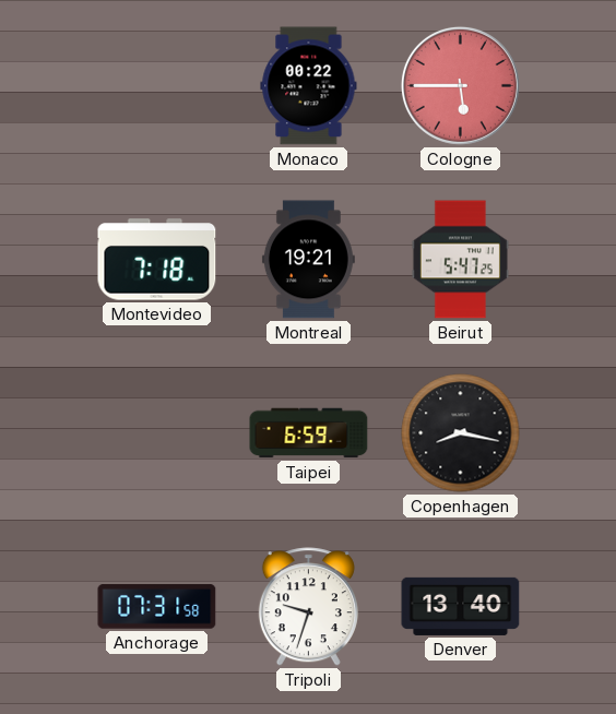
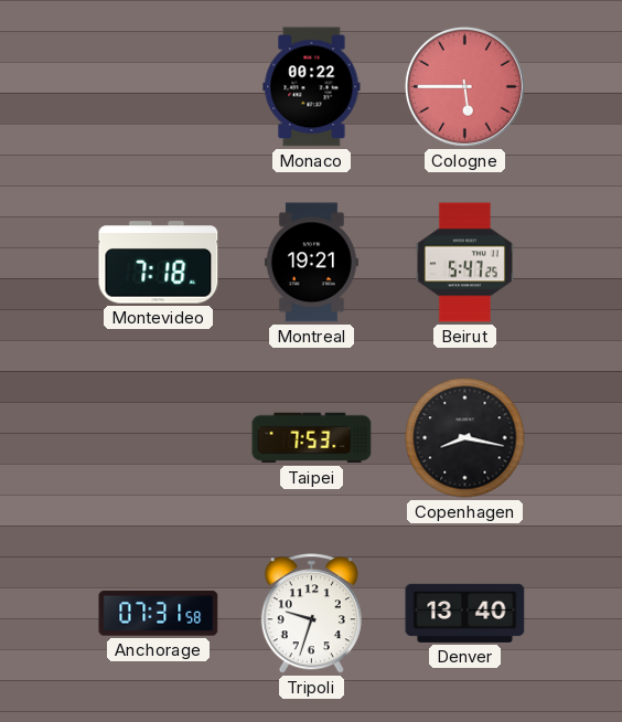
Taipei: 6:59 -> 7:53 (312, 438)
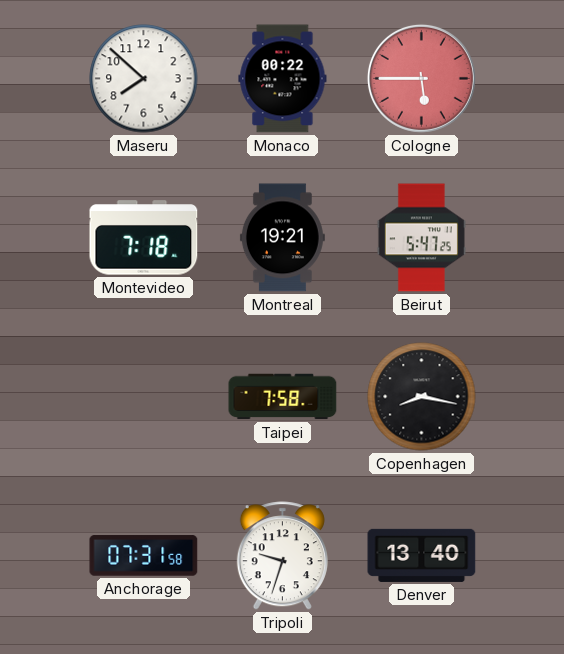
Maseru: none -> 7:52 (144, 79)
Taipei: 7:53 -> 7:58 (283, 397)
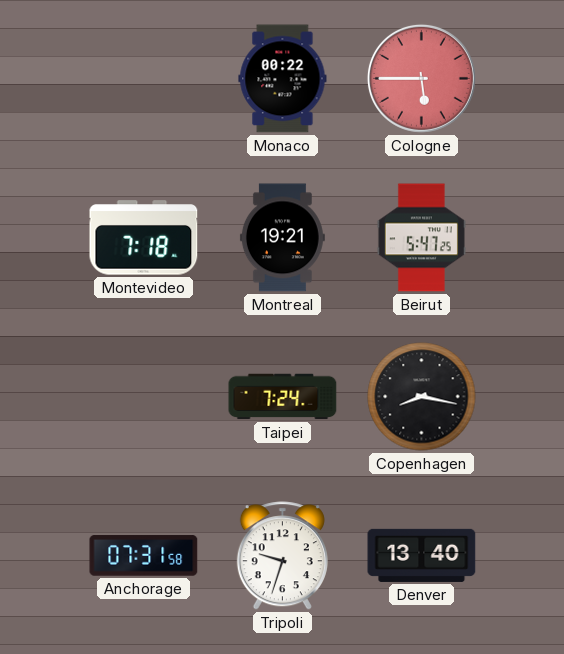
Maseru: 7:52 -> none (144, 79)
Taipei: 7:58 -> 7:24 (283, 397)
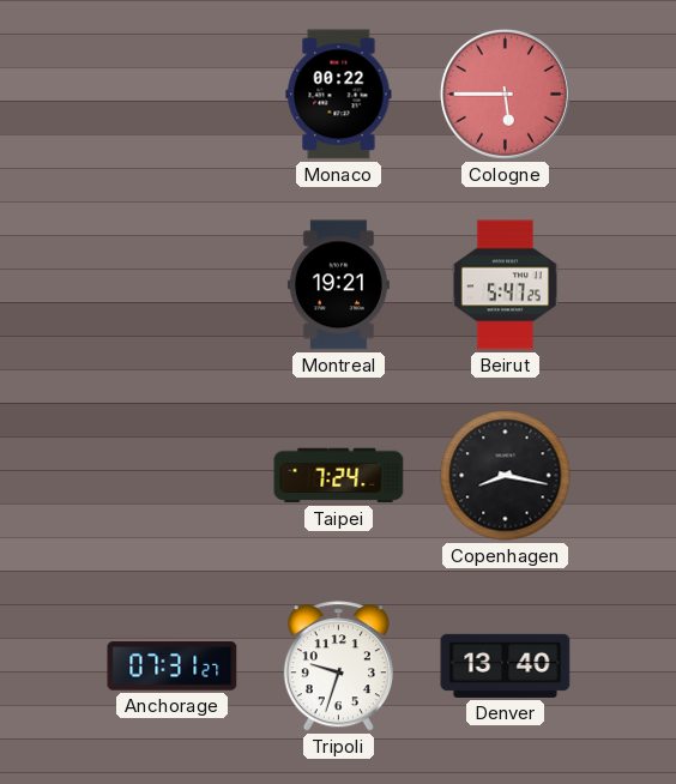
Montevideo: 7:18 -> none (144, 238)
Anchorage: 07:31:58 -> 07:31:27 (173, 667)
